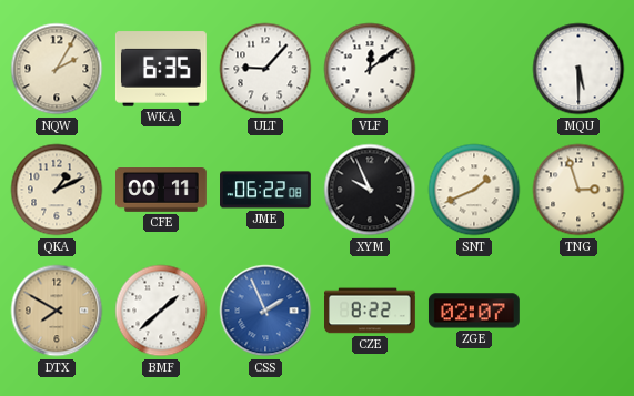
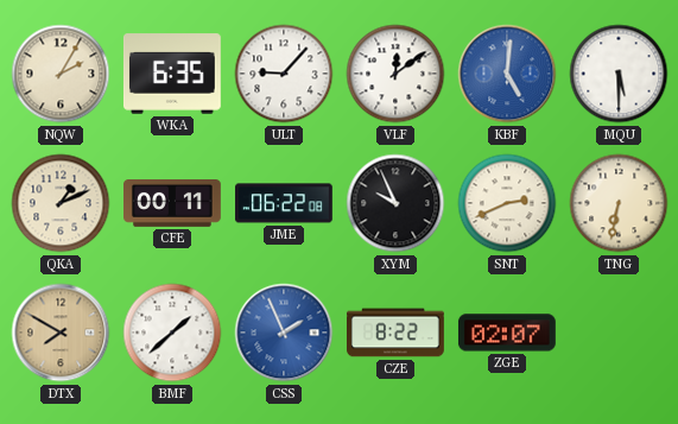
KBF: none -> 5:01 (507, 74)
SNT: 1:41 -> 2:41 (507, 203)
TNG: 2:57 -> 6:32 (619, 203)
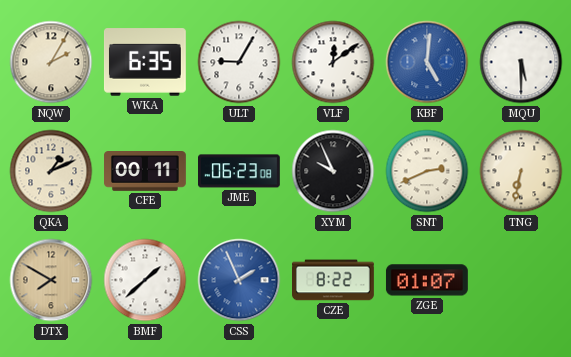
ULT: 9:07 -> 9:05 (239, 62)
JME: 06:22 -> 06:23 (240, 171)
ZGE: 02:07 -> 01:07 (427, 280)
